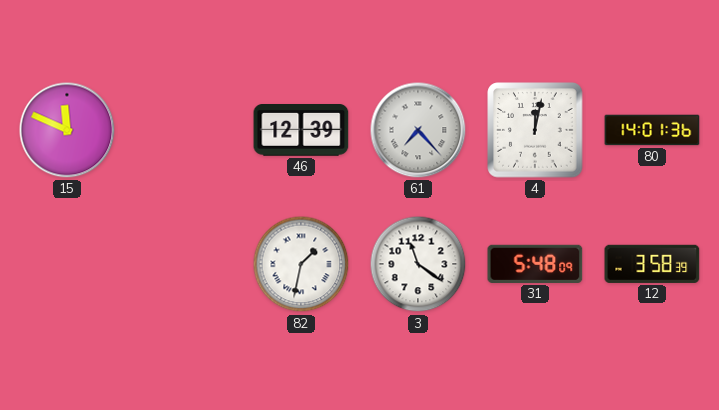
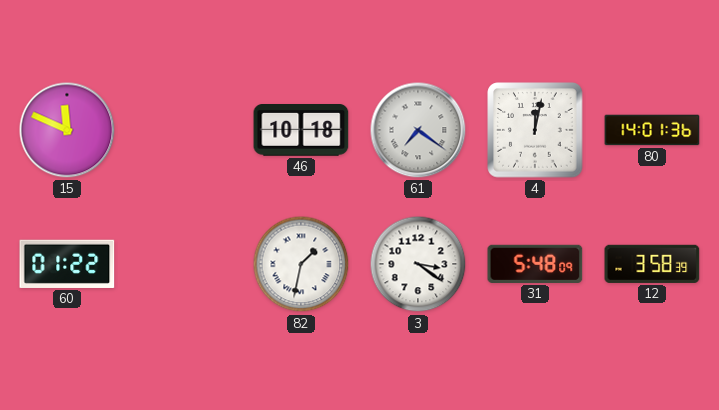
46: 12:39 -> 10:18 (301, 131)
61: 7:23 -> 7:21 (418, 130)
60: none -> 01:22 (67, 264)
3: 11:21 -> 3:21 (418, 264)
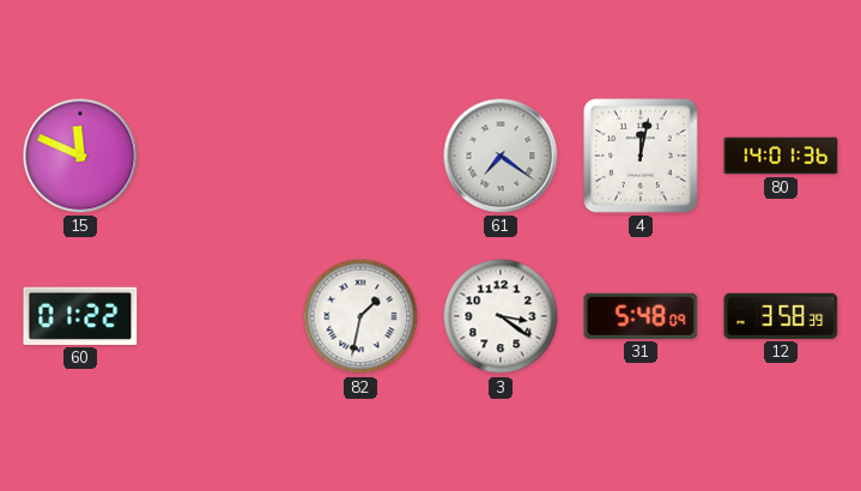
46: 10:18 -> none (301, 131)
